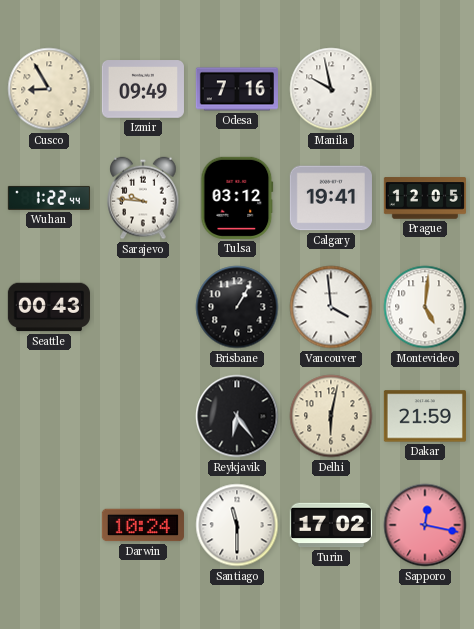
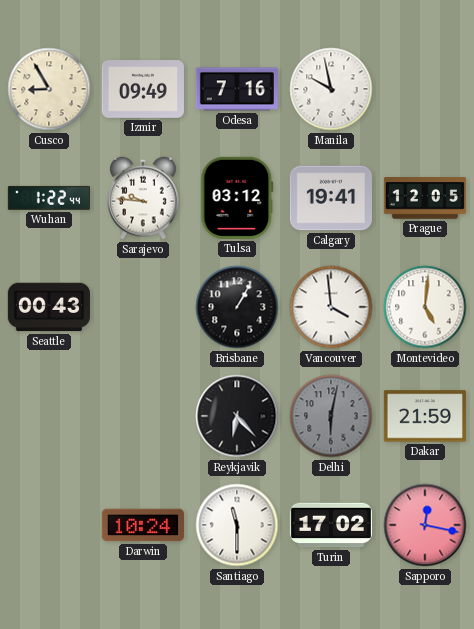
Reykjavik: 6:24 -> 6:23 (237, 416)
Delhi dial: cream -> grey (331, 416)
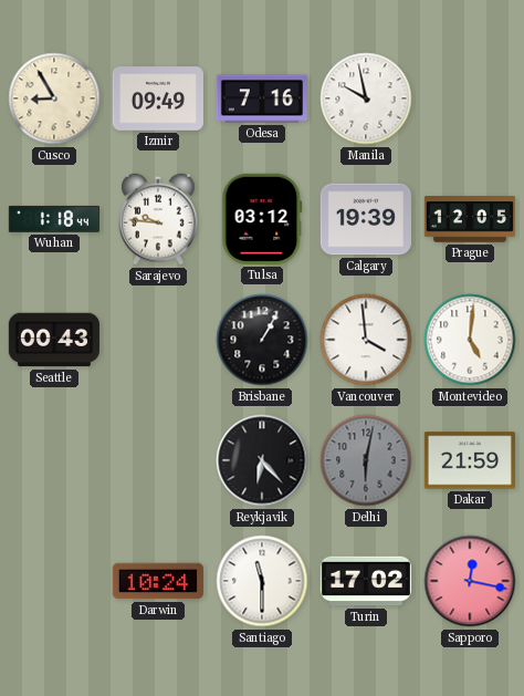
Wuhan: 1:22 -> 1:18 (54, 219)
Calgary: 19:41 -> 19:39 (366, 219)
